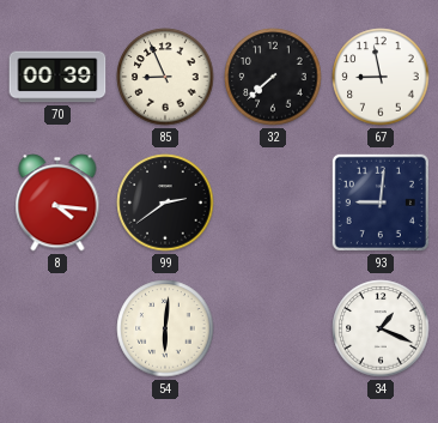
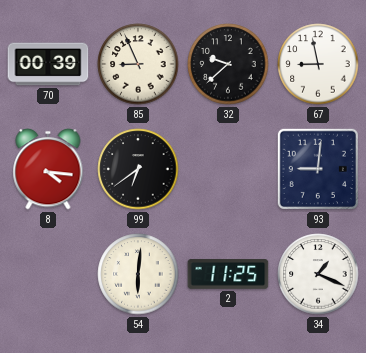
32: 7:38 -> 9:38 (228, 64)
99: 2:39 -> 6:39 (138, 169)
2: none -> 11:25 (228, 274)
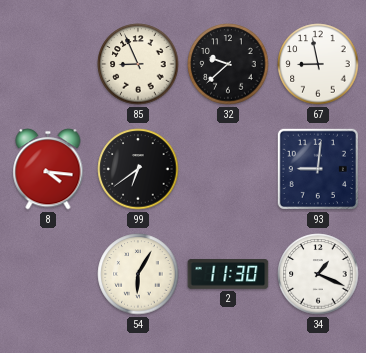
70: 00:39 -> none (48, 64)
54: 6:01 -> 6:05 (138, 274)
2: 11:25 -> 11:30 (228, 274)
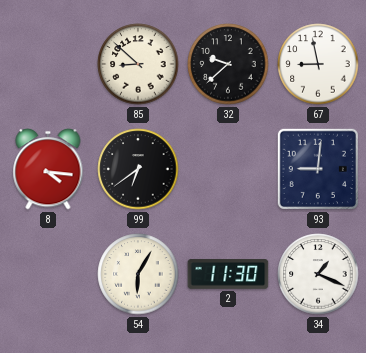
85: 8:56 -> 8:52 (138, 64)
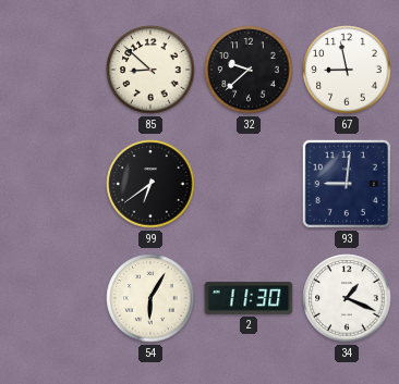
8: 4:16 -> none (48, 169)
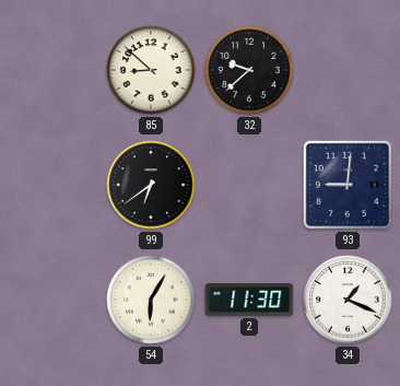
67: 8:58 -> none (347, 70)
